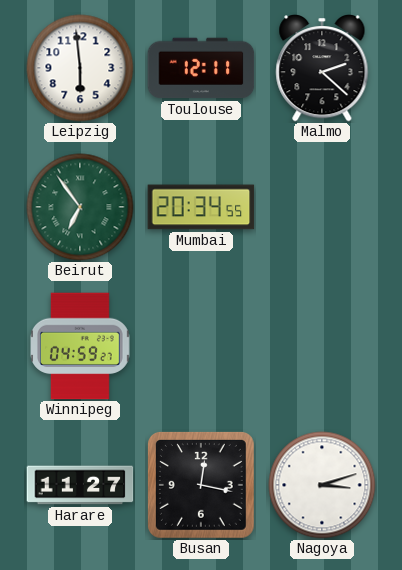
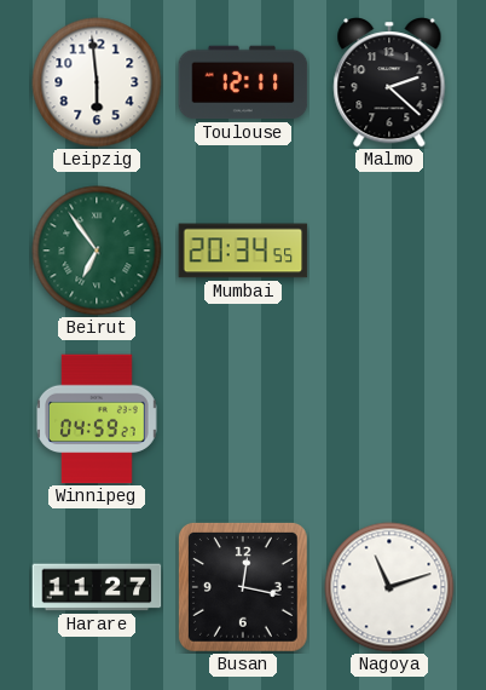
Nagoya: 3:12 -> 11:12 (389, 587)
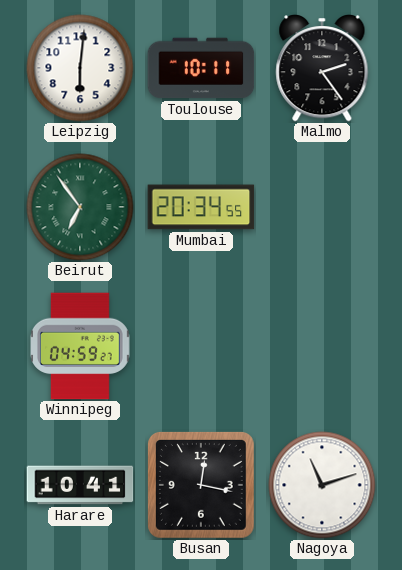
Leipzig: 5:59 -> 6:01 (80, 68)
Toulouse: 12:11 -> 10:11 (201, 68)
Malmo: 2:22 -> 2:24 (322, 69)
Harare: 11:27 -> 10:41 (80, 485)
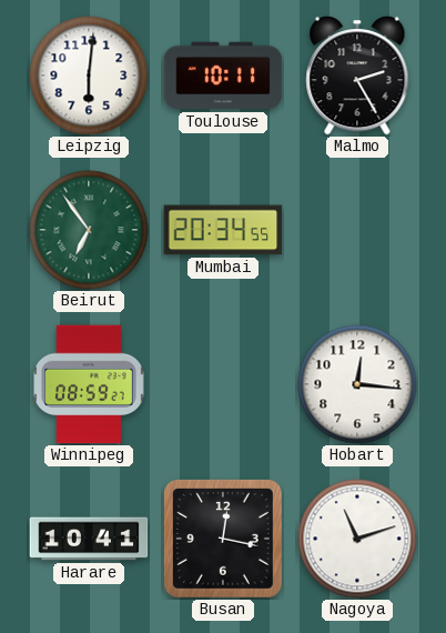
Malmo: 2:24 -> 2:25 (357, 77)
Winnipeg: 04:59 -> 08:59 (90, 384)
Hobart: none -> 12:16 (357, 384)
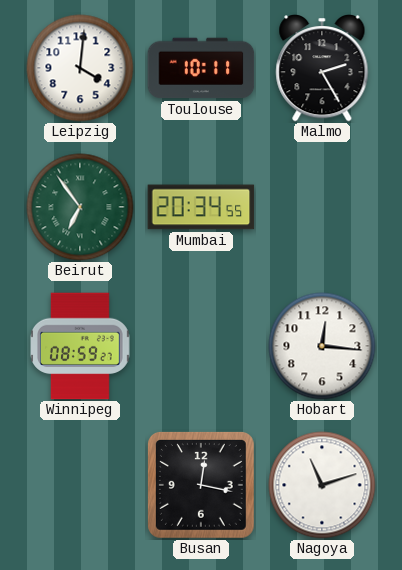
Leipzig: 6:01 -> 4:01 (80, 68)
Harare: 10:41 -> none (89, 539)
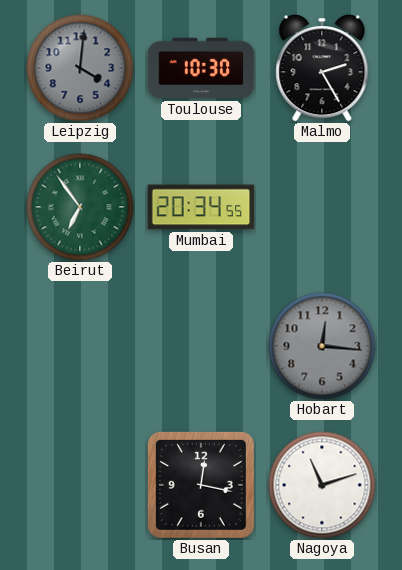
Leipzig dial: white -> grey (80, 68)
Toulouse: 10:11 -> 10:30 (201, 68)
Winnipeg: 08:59 -> none (81, 346)
Hobart dial: white -> grey (322, 346)
